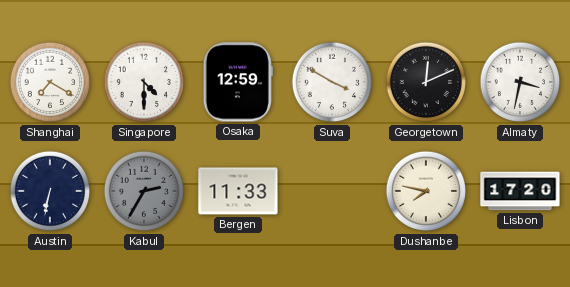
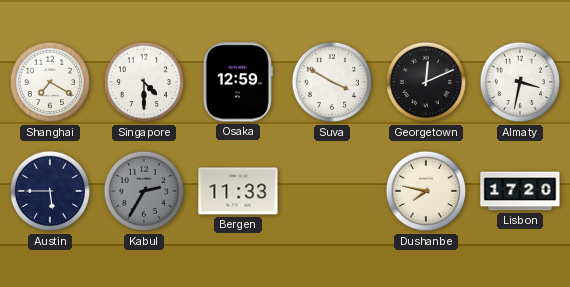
Austin: 6:32 -> 5:45 (50, 191)
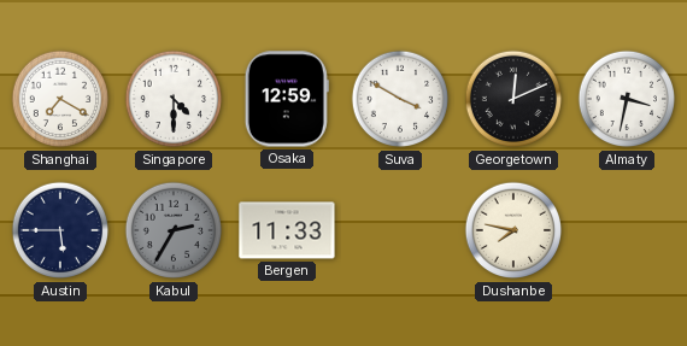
Lisbon: 17:20 -> none (520, 191)
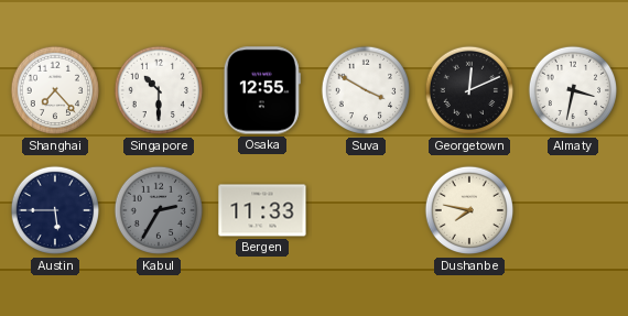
Shanghai: 7:20 -> 7:23 (55, 90)
Singapore: 4:30 -> 10:30 (159, 90)
Osaka: 12:59 -> 12:55 (262, 90)
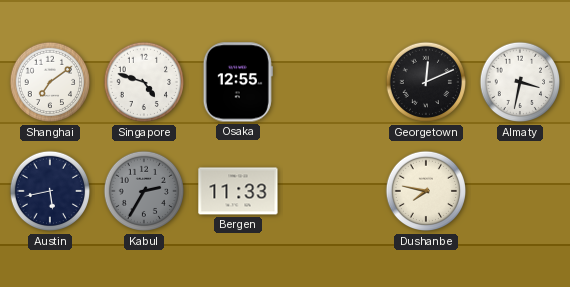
Shanghai: 7:23 -> 7:09 (50, 82)
Singapore: 10:30 -> 4:48 (144, 82)
Suva: 3:50 -> none (366, 90)
Austin: 5:45 -> 5:43 (50, 191)
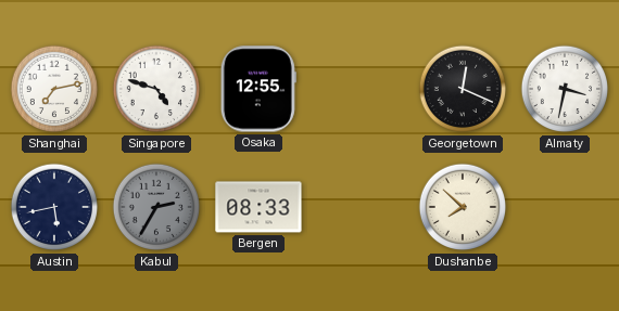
Shanghai: 7:09 -> 7:13 (54, 89)
Georgetown: 12:11 -> 12:19 (463, 89)
Bergen: 11:33 -> 08:33 (258, 207)
Dushanbe: 7:47 -> 7:52 (463, 207)
